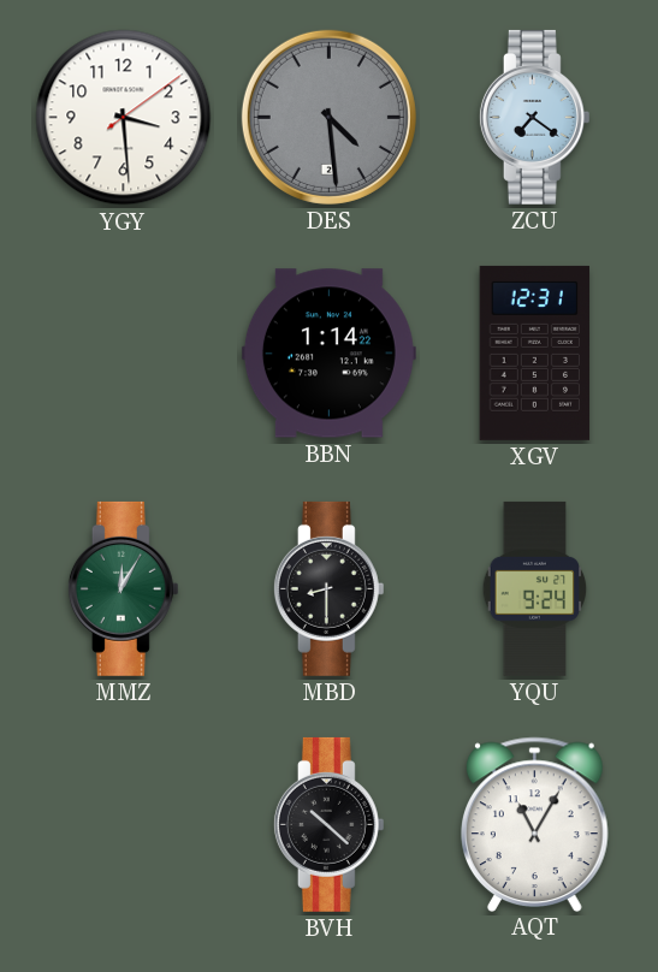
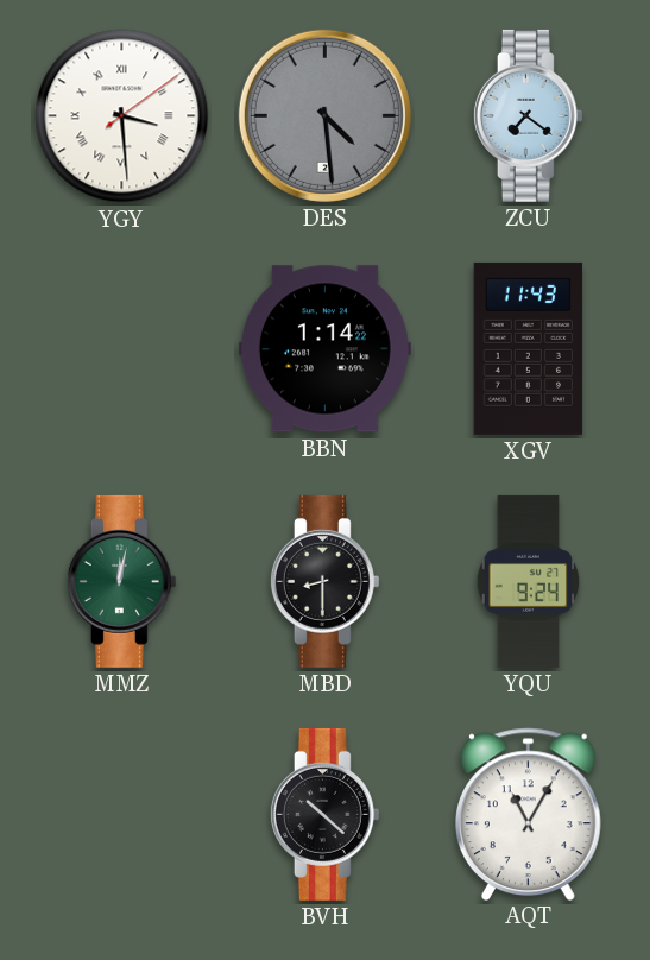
YGY numerals: Arabic -> Roman (122, 116)
XGV: 12:31 -> 11:43 (529, 348)
MMZ: 12:05 -> 12:02 (121, 581)
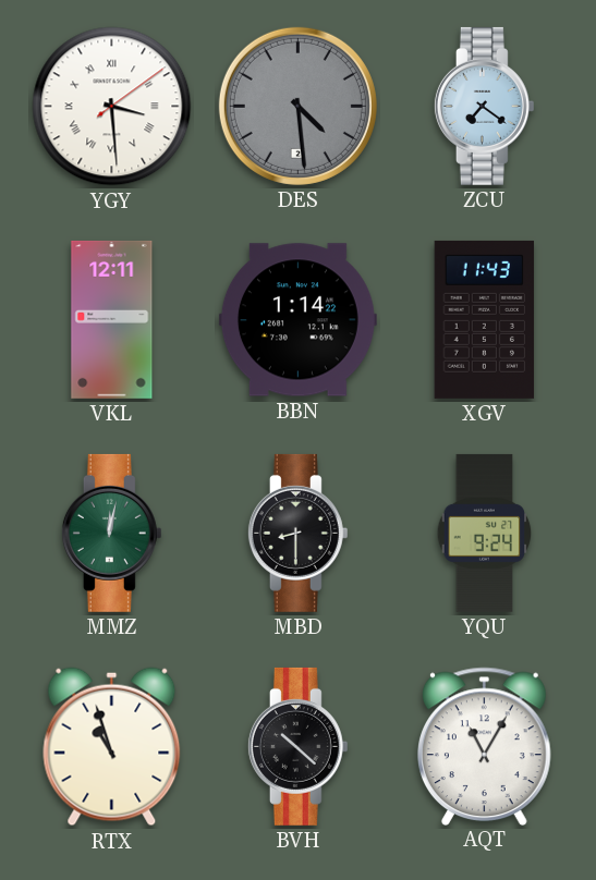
VKL: none -> 12:11 (112, 319)
RTX: none -> 10:57 (112, 747)
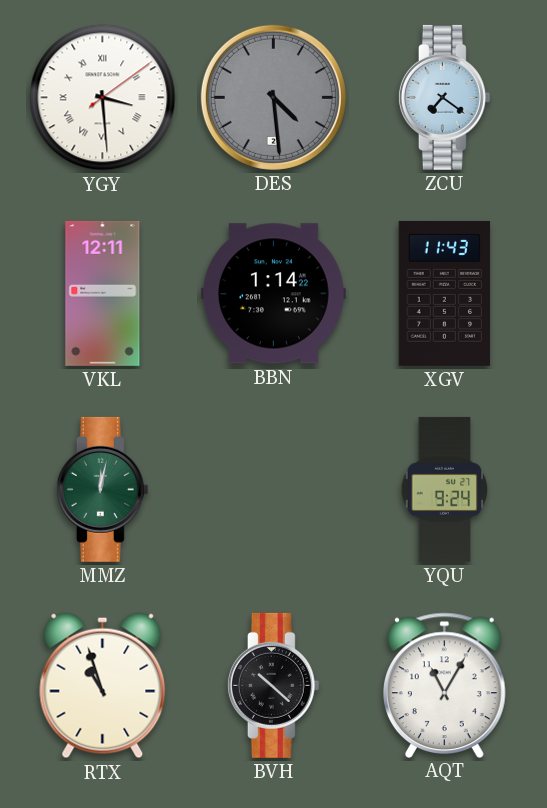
MBD: 8:30 -> none (297, 533)
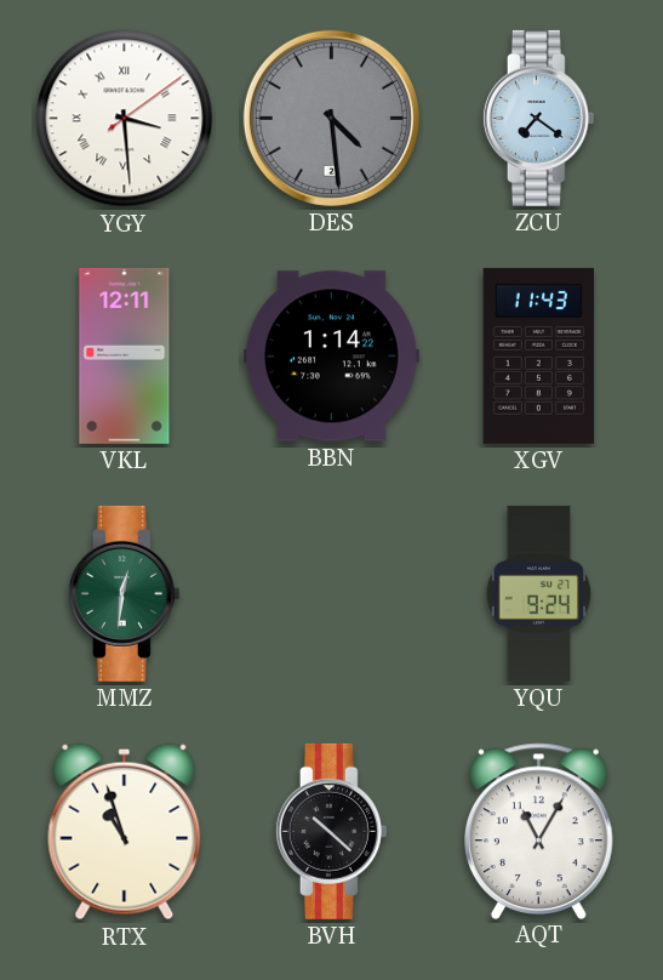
MMZ: 12:02 -> 12:31 (124, 593)
